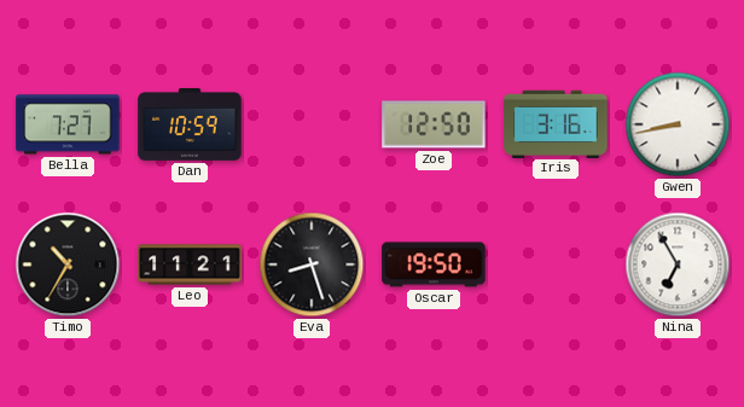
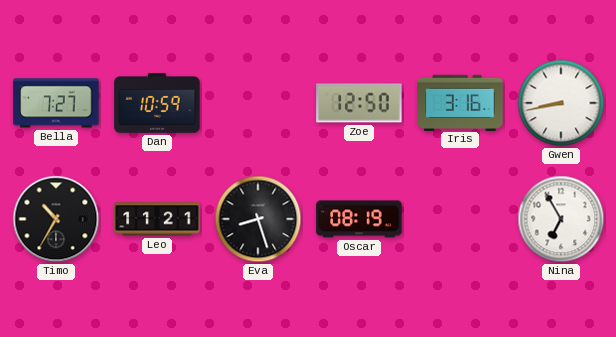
Oscar: 19:50 -> 08:19 (359, 219)
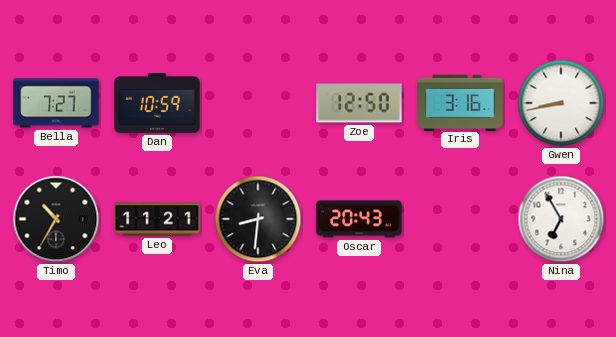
Eva: 8:27 -> 8:31 (258, 219)
Oscar: 08:19 -> 20:43 (359, 219)
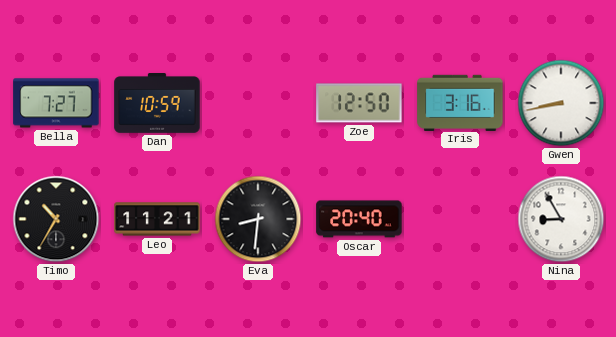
Oscar: 20:43 -> 20:40 (359, 219)
Nina: 6:55 -> 8:55 (561, 219)
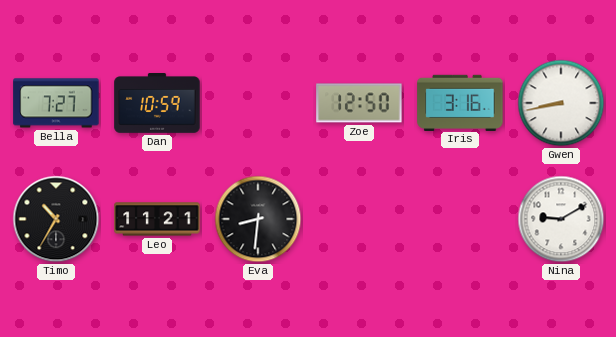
Oscar: 20:40 -> none (359, 219)
Nina: 8:55 -> 9:10 (561, 219)
